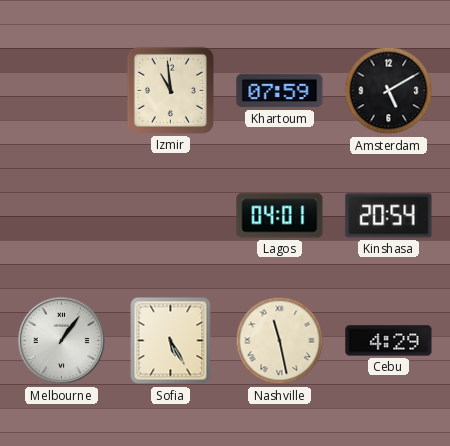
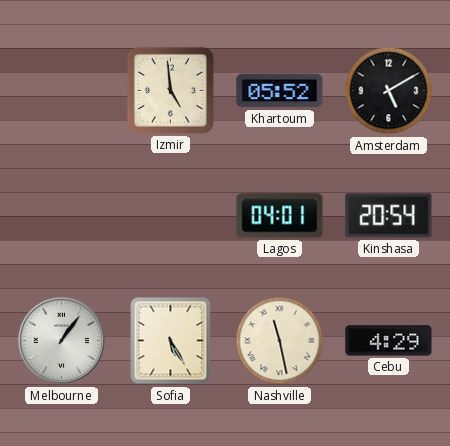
Izmir: 10:59 -> 4:59 (170, 90)
Khartoum: 07:59 -> 05:52 (280, 91)
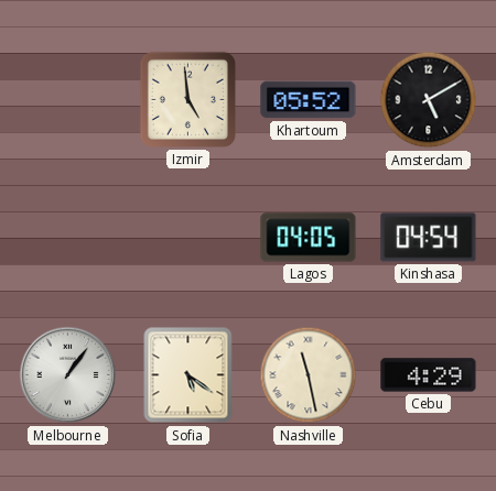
Lagos: 04:01 -> 04:05 (309, 238)
Kinshasa: 20:54 -> 04:54 (429, 238)
Sofia: 5:25 -> 5:21 (188, 375)
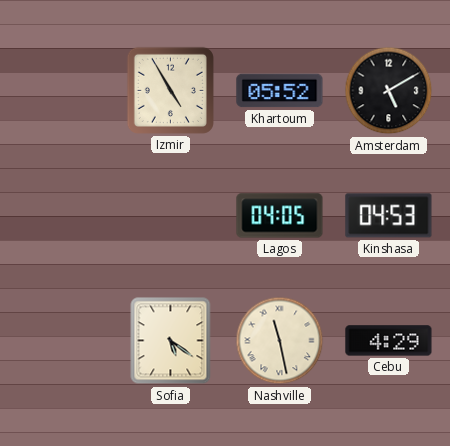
Izmir: 4:59 -> 4:55 (170, 90)
Kinshasa: 04:54 -> 04:53 (389, 216)
Melbourne: 1:06 -> none (68, 375)
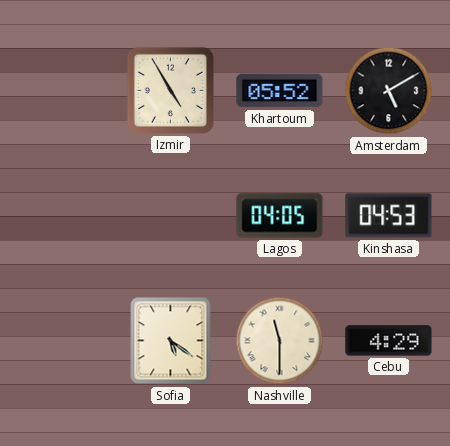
Nashville: 11:28 -> 11:30 (280, 341)
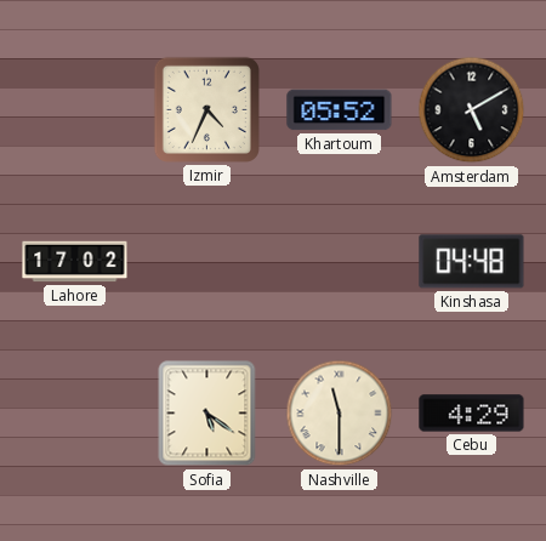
Izmir: 4:55 -> 4:34 (206, 109)
Lahore: none -> 17:02 (75, 262)
Lagos: 04:05 -> none (280, 216)
Kinshasa: 04:53 -> 04:48 (472, 262)
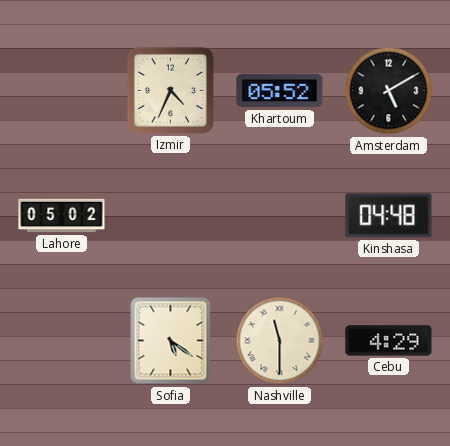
Lahore: 17:02 -> 05:02 (62, 216)
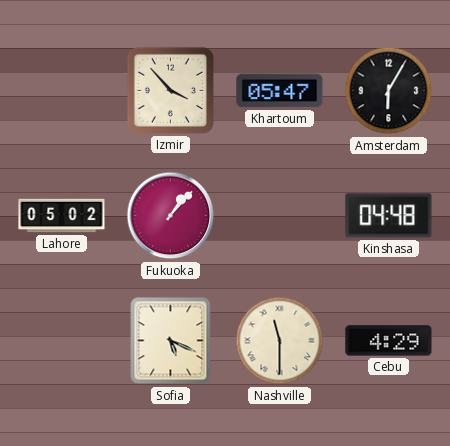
Izmir: 4:34 -> 3:53 (170, 90)
Khartoum: 05:52 -> 05:47 (280, 91)
Amsterdam: 5:10 -> 6:05 (389, 91)
Fukuoka: none -> 1:07 (171, 216)
Sofia: 5:21 -> 5:19 (171, 341)
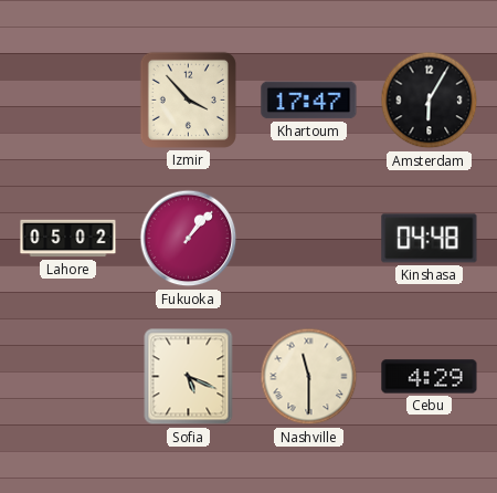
Khartoum: 05:47 -> 17:47 (309, 101)
